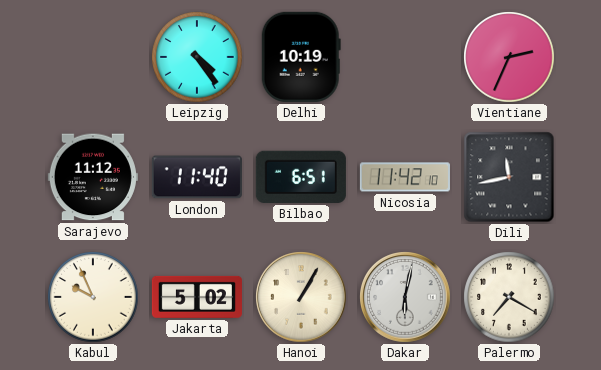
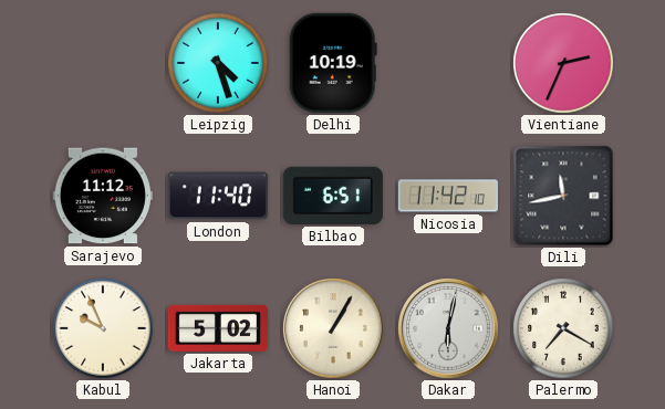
Leipzig: 4:24 -> 4:27 (218, 63)
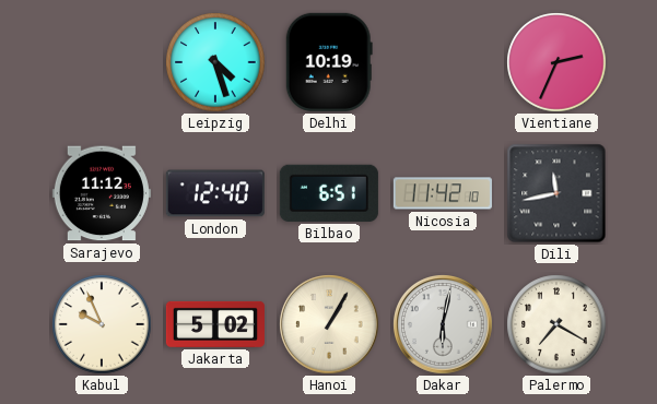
London: 11:40 -> 12:40 (215, 193)
